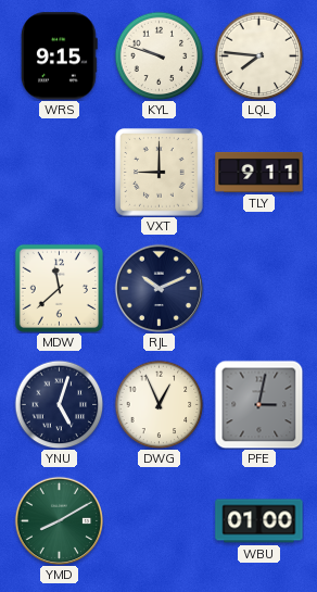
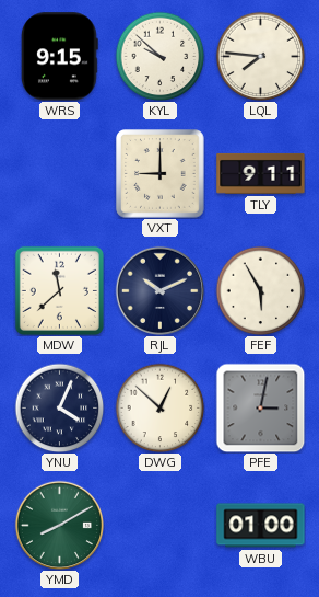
KYL: 9:48 -> 9:52 (159, 56)
FEF: none -> 5:55 (260, 290)
YNU: 5:03 -> 4:04 (59, 407)
DWG: 12:56 -> 12:52 (159, 407)
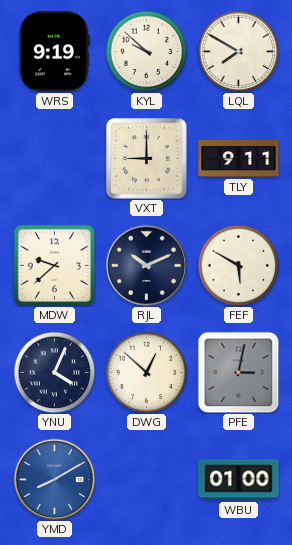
WRS: 9:15 -> 9:19 (55, 52)
LQL: 7:46 -> 7:50 (238, 51)
MDW: 11:38 -> 9:38 (54, 265)
FEF: 5:55 -> 5:50 (238, 265)
YMD dial: green -> blue (54, 479)
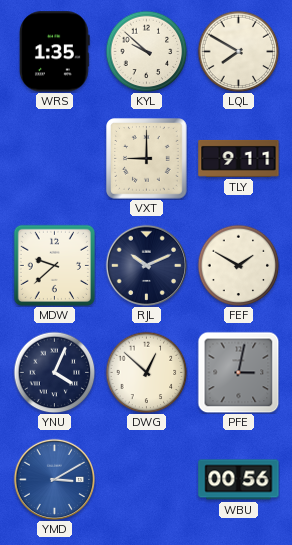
WRS: 9:19 -> 1:35 (55, 52)
FEF: 5:50 -> 1:50 (238, 265)
YMD: 8:10 -> 3:10 (54, 479)
WBU: 01:00 -> 00:56 (239, 480)
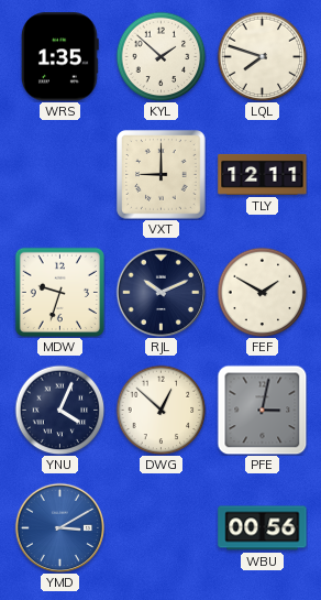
KYL: 9:52 -> 1:52 (160, 56)
LQL: 7:50 -> 7:48 (262, 56)
TLY: 9:11 -> 12:11 (263, 174)
MDW: 9:38 -> 9:33 (59, 292)
